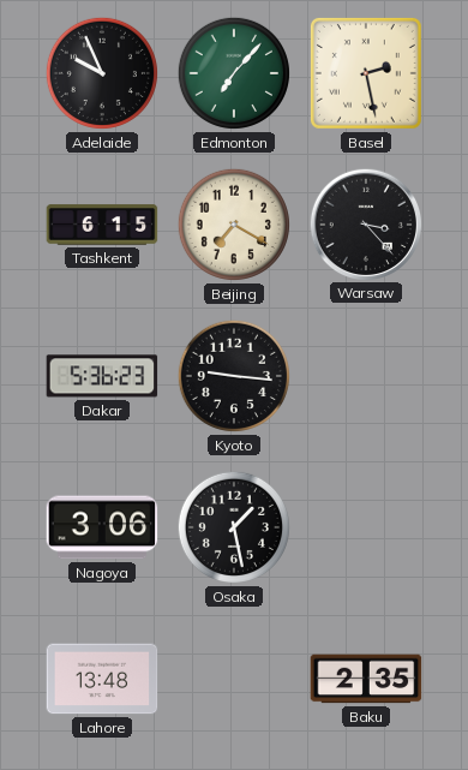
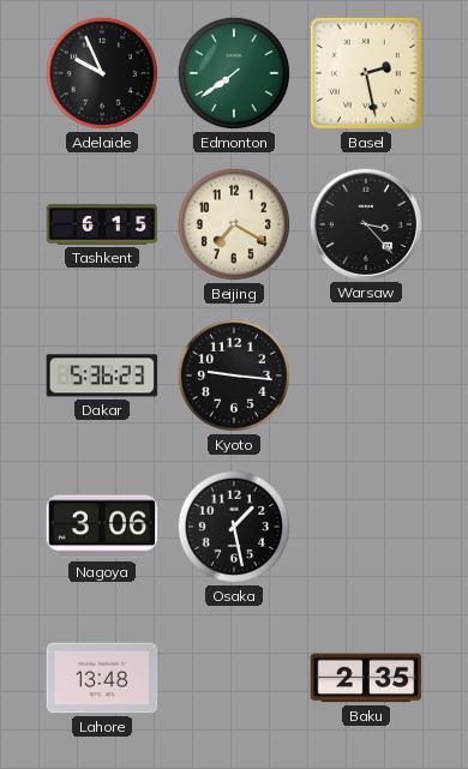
Edmonton: 7:07 -> 7:39 (234, 73)
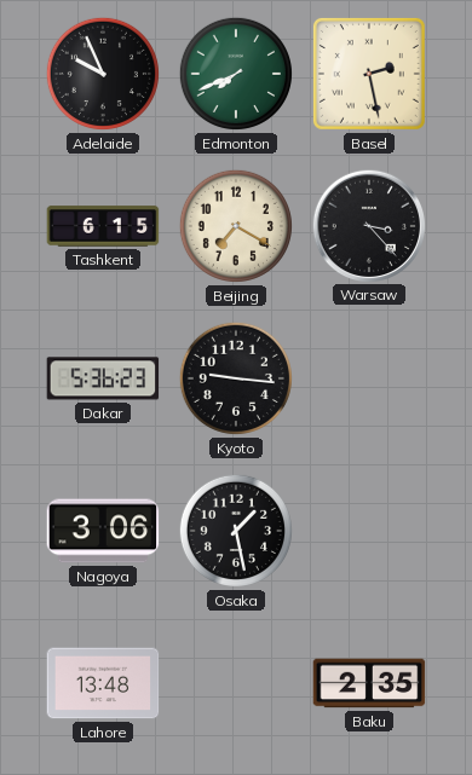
Edmonton: 7:39 -> 7:41 (236, 74)
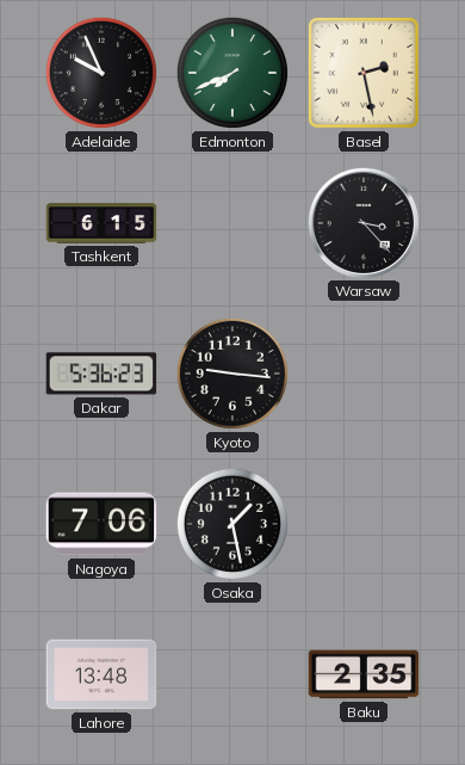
Beijing: 7:20 -> none (236, 226)
Nagoya: 3:06 -> 7:06 (101, 524)
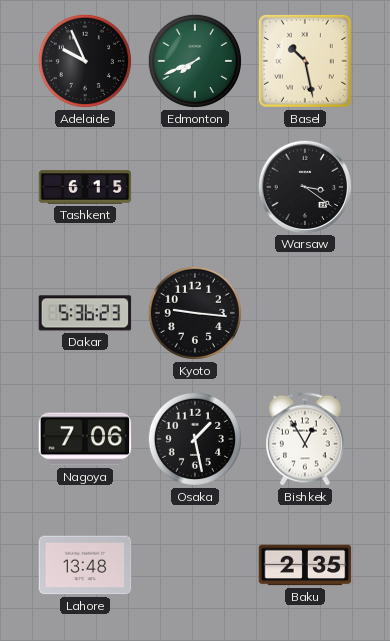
Basel: 2:28 -> 10:28 (305, 61)
Warsaw: 3:23 -> 3:21 (304, 186)
Bishkek: none -> 12:55 (306, 439)
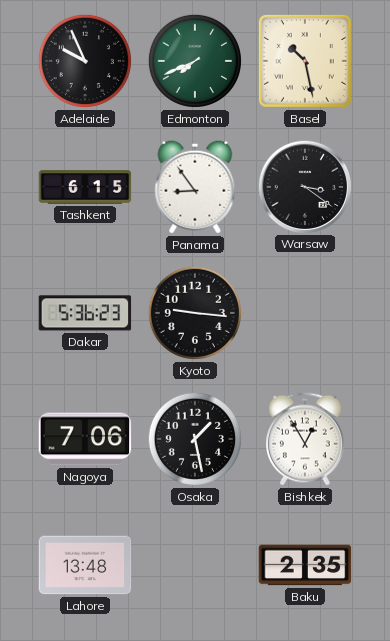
Panama: none -> 8:54 (195, 187)
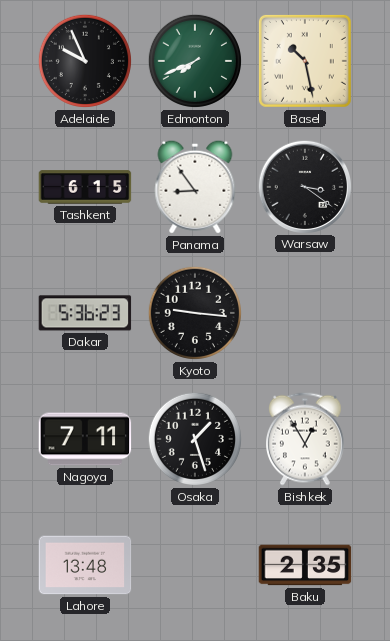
Nagoya: 7:06 -> 7:11 (85, 439)
Osaka: 1:28 -> 1:27 (195, 439)
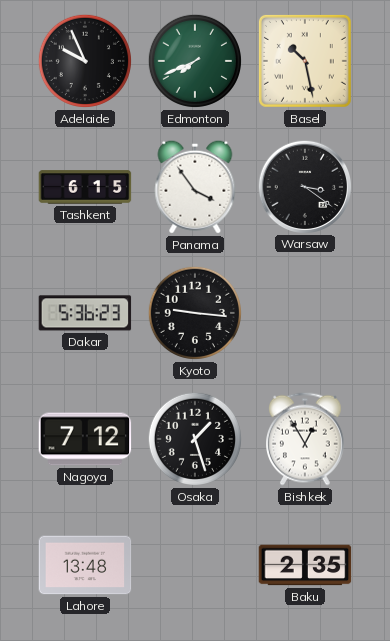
Panama: 8:54 -> 3:54 (195, 187)
Nagoya: 7:11 -> 7:12 (85, 439)
